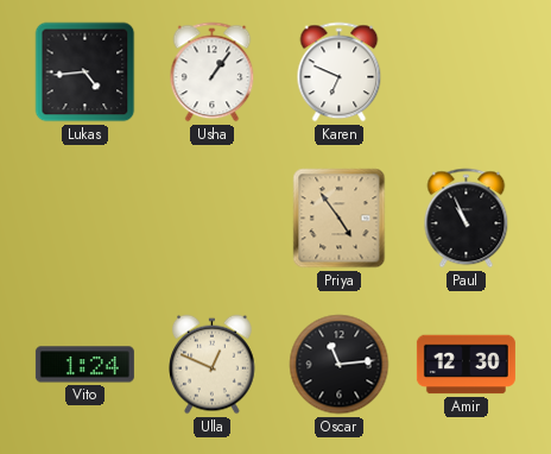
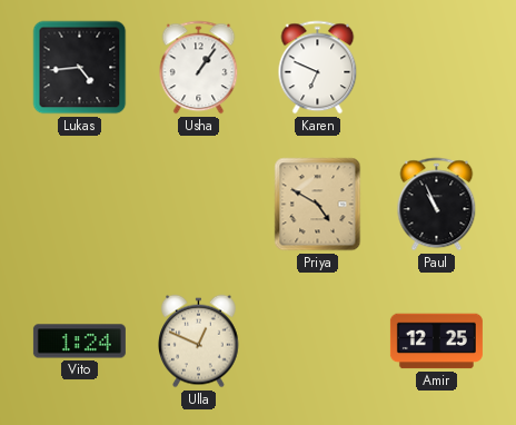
Priya: 4:54 -> 4:50 (318, 205)
Oscar: 11:14 -> none (340, 365)
Amir: 12:30 -> 12:25 (436, 342)
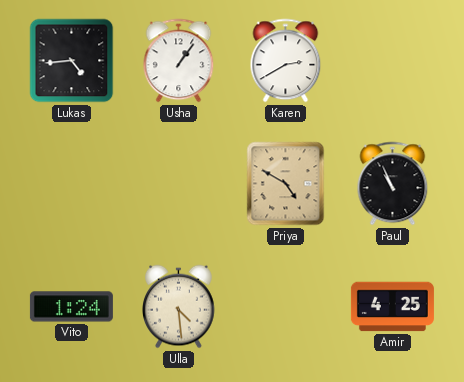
Karen: 6:49 -> 2:40 (286, 61)
Ulla: 12:49 -> 4:29 (179, 307)
Amir: 12:25 -> 4:25 (392, 307)
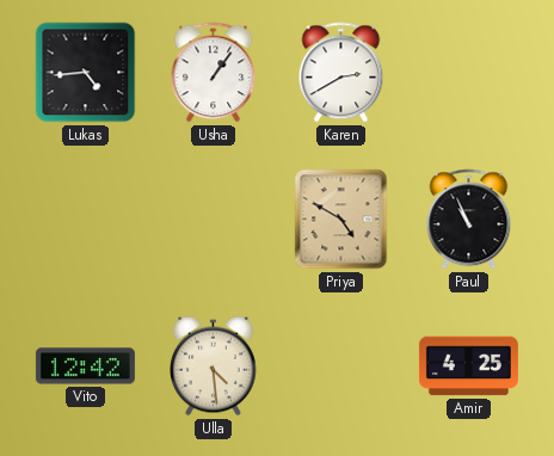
Vito: 1:24 -> 12:42 (85, 366)
